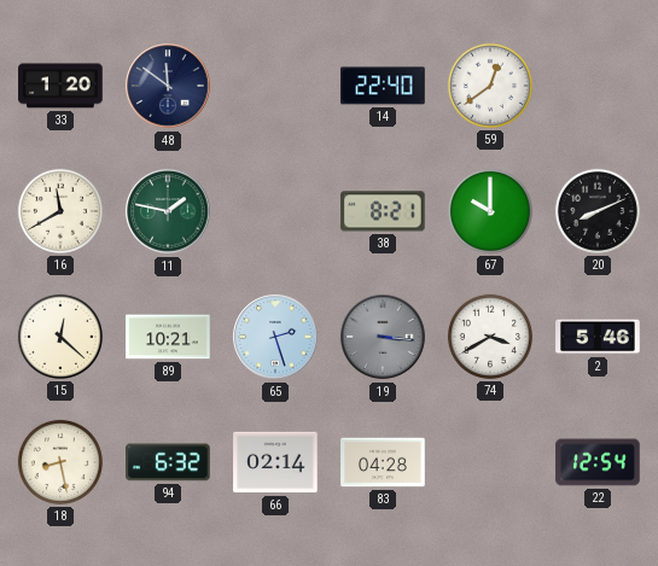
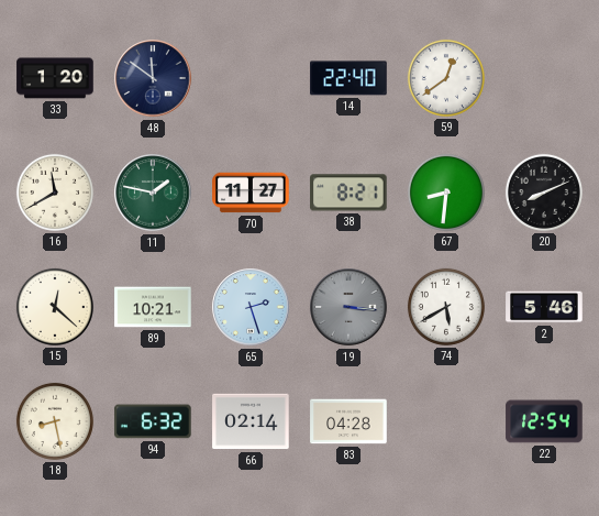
70: none -> 11:27 (251, 193)
67: 10:00 -> 8:31 (446, 193)
74: 3:40 -> 5:40 (446, 307)
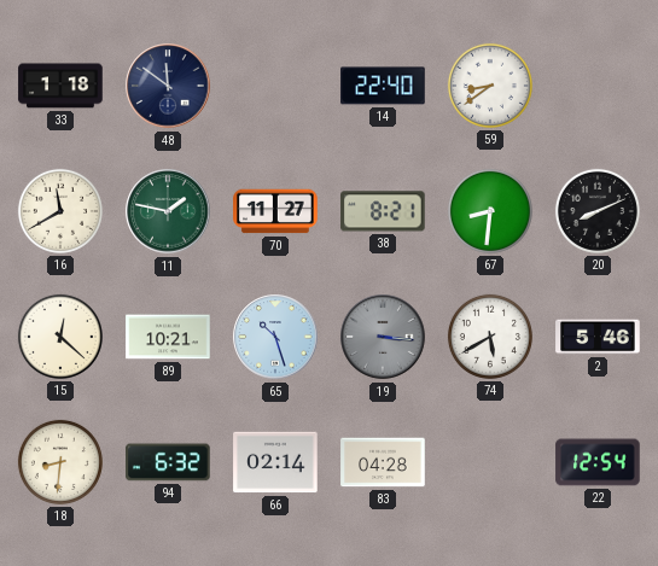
33: 1:20 -> 1:18 (60, 86)
59: 12:39 -> 8:39 (490, 86)
65: 2:27 -> 10:27 (275, 337)
18: 8:28 -> 8:31 (60, 462)
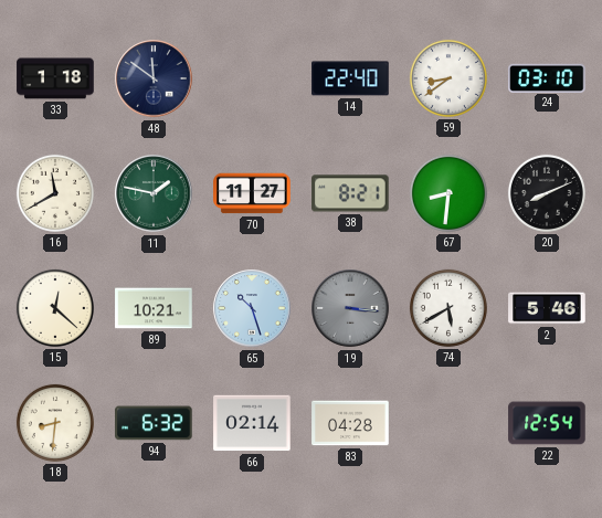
24: none -> 03:10 (547, 77)
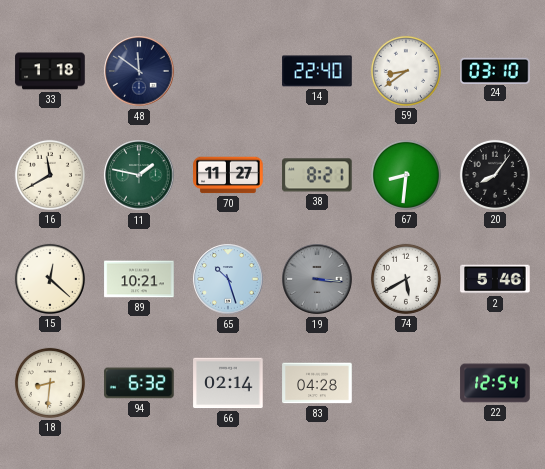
20: 8:11 -> 8:06 (495, 175)
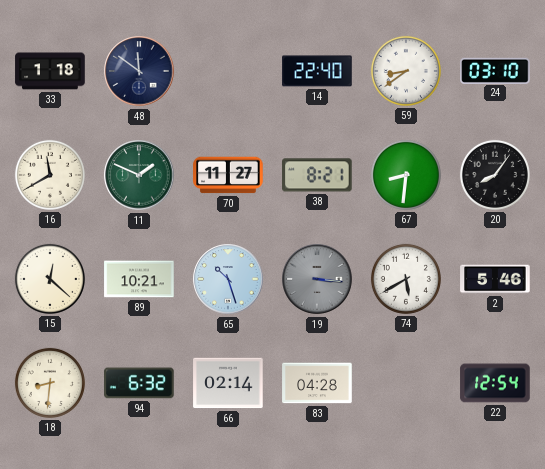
11: 1:47 -> 1:49 (139, 175)
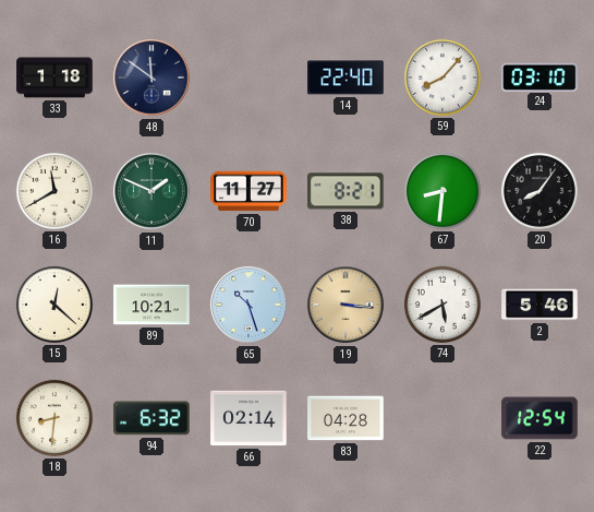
59: 8:39 -> 8:07 (443, 78)
19 dial: grey -> champagne (346, 305)
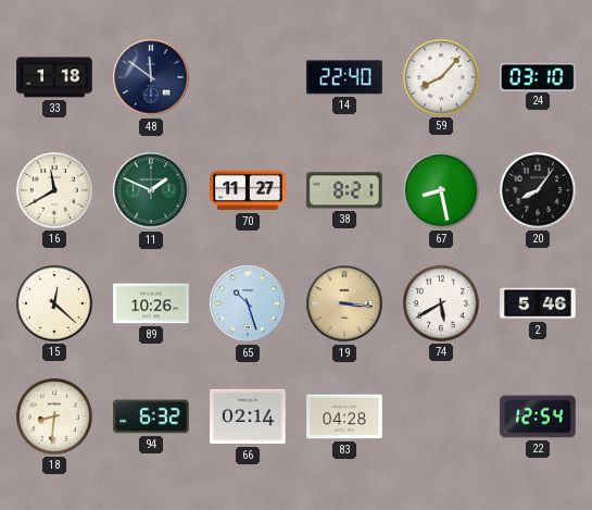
67: 8:31 -> 8:28 (441, 190)
89: 10:21 -> 10:26 (151, 303)
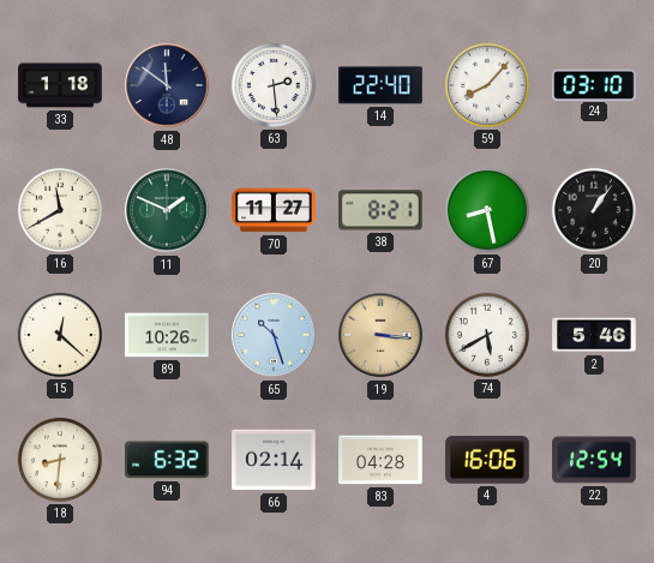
63: none -> 2:29 (274, 85)
20: 8:06 -> 1:06 (594, 210)
4: none -> 16:06 (487, 460)
